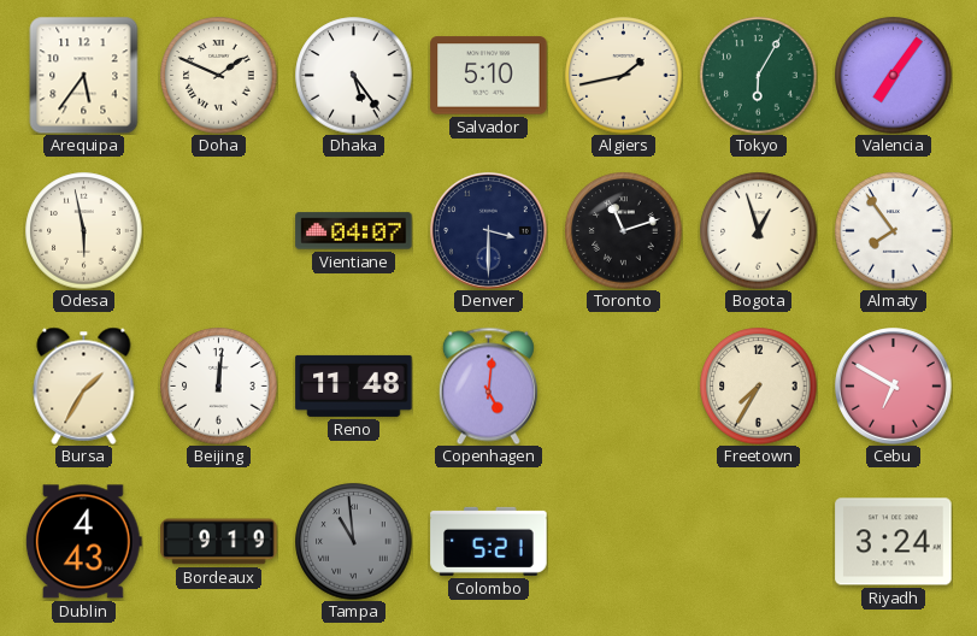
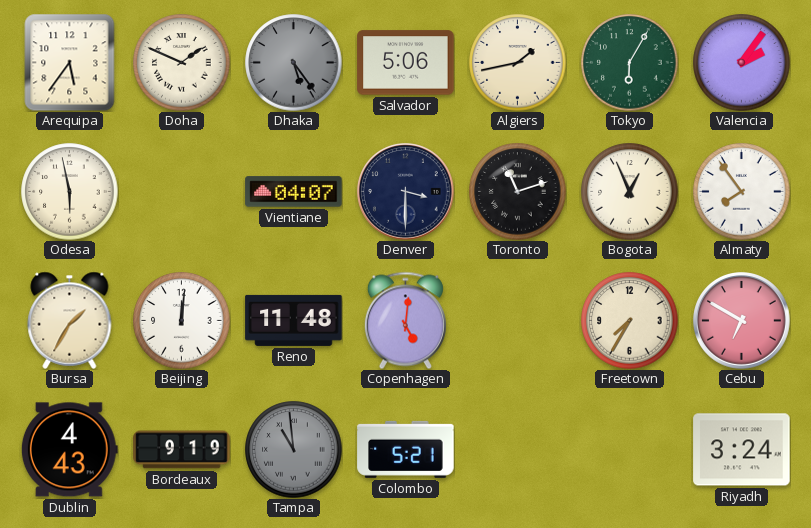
Dhaka dial: white -> grey (294, 63)
Salvador: 5:10 -> 5:06 (406, 63)
Valencia: 7:06 -> 2:06 (742, 63)
Bogota: 12:57 -> 12:56 (630, 192)
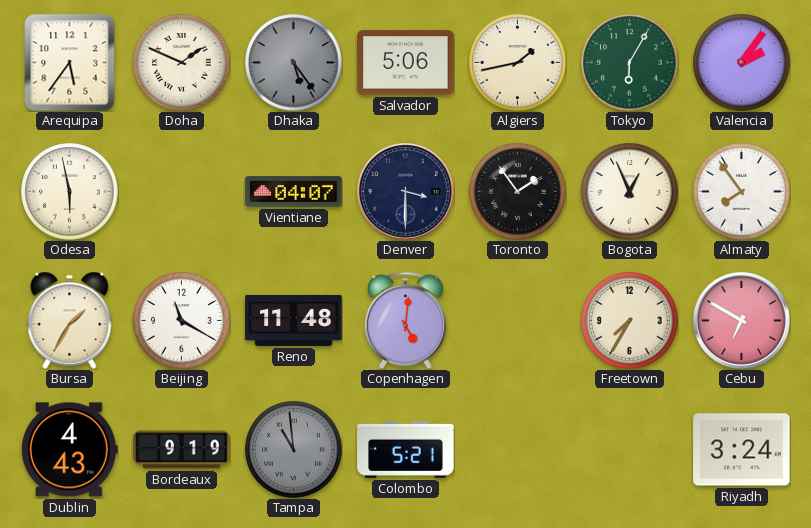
Toronto: 11:12 -> 1:54 (518, 192)
Beijing: 12:01 -> 11:20 (182, 321)
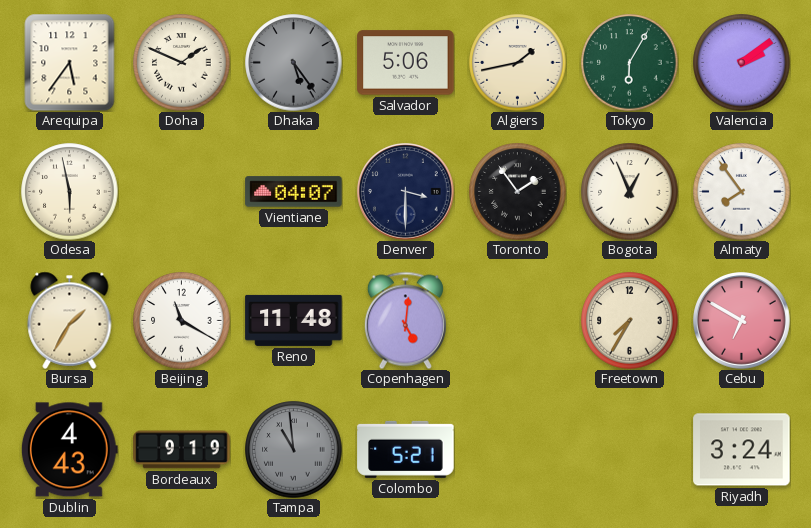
Valencia: 2:06 -> 2:09 (742, 63)
